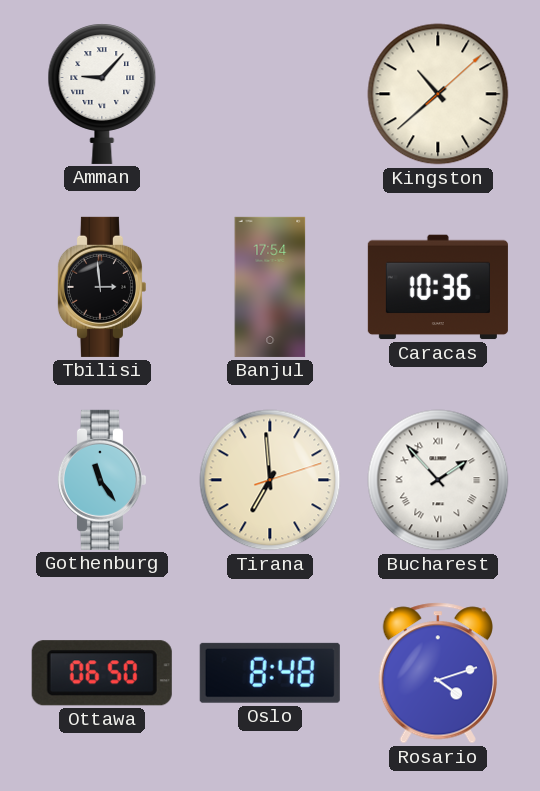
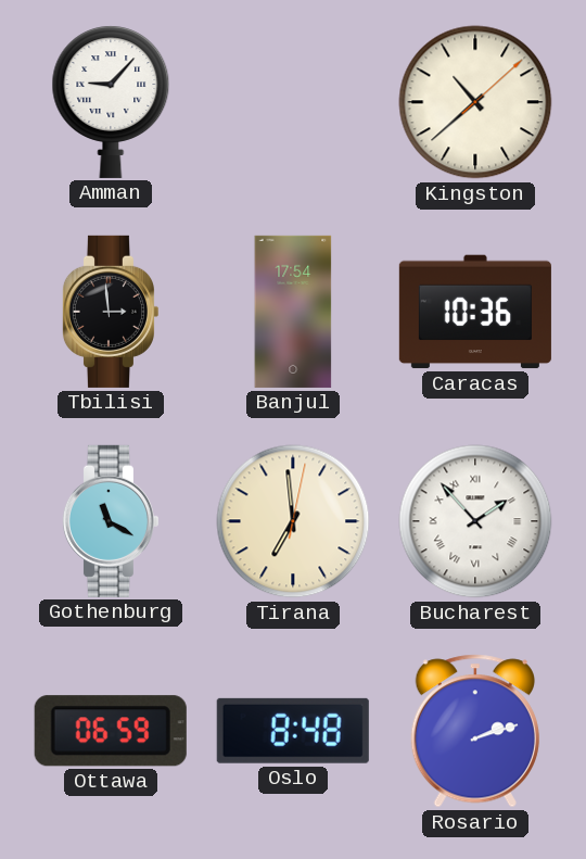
Gothenburg: 11:24 -> 11:20 (110, 521)
Tirana: 6:59:12 -> 6:59:02 (293, 521)
Ottawa: 06:50 -> 06:59 (111, 731)
Rosario: 4:12 -> 2:12 (475, 731)
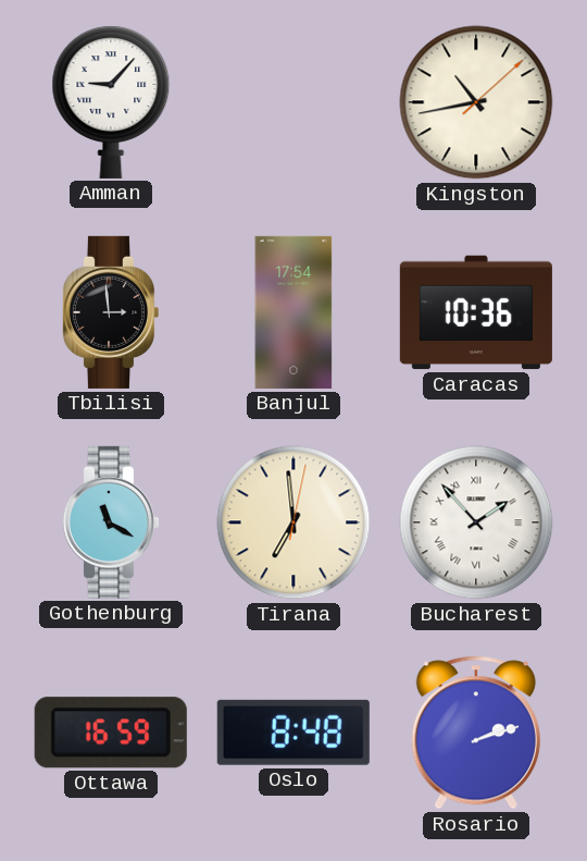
Kingston: 10:38 -> 10:43 (476, 102)
Ottawa: 06:59 -> 16:59 (111, 733)
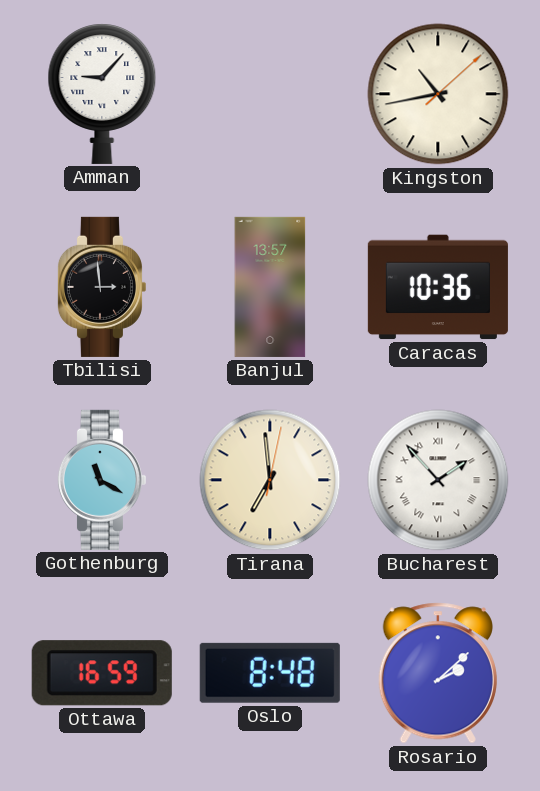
Banjul: 17:54 -> 13:57 (270, 287)
Rosario: 2:12 -> 2:08 (438, 673)
